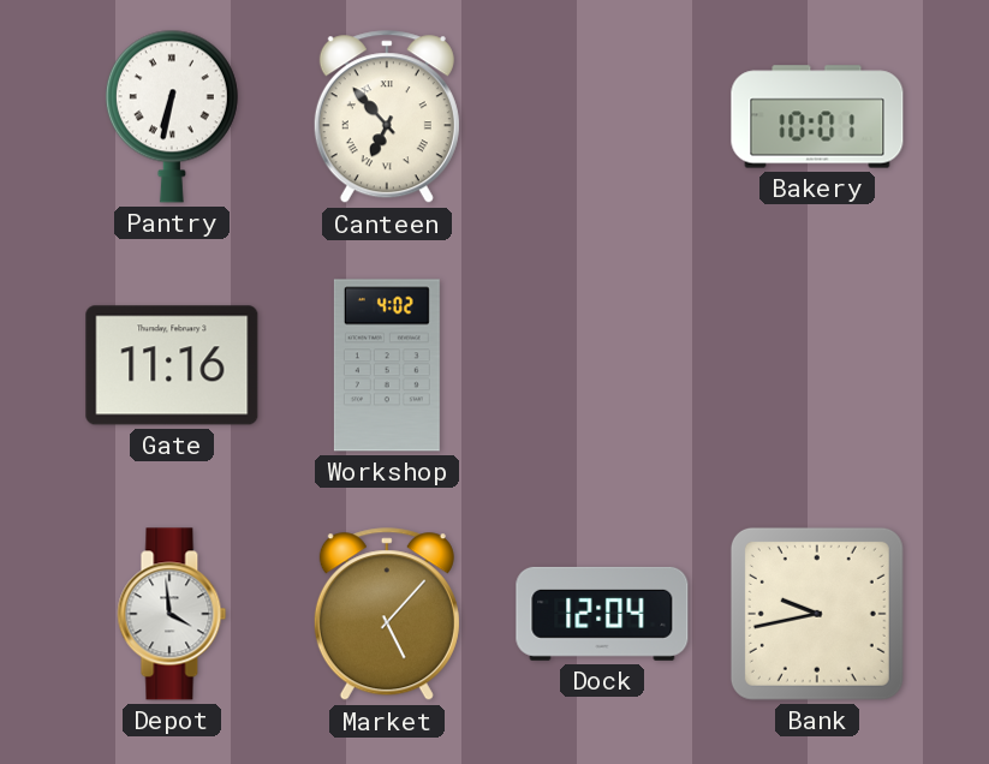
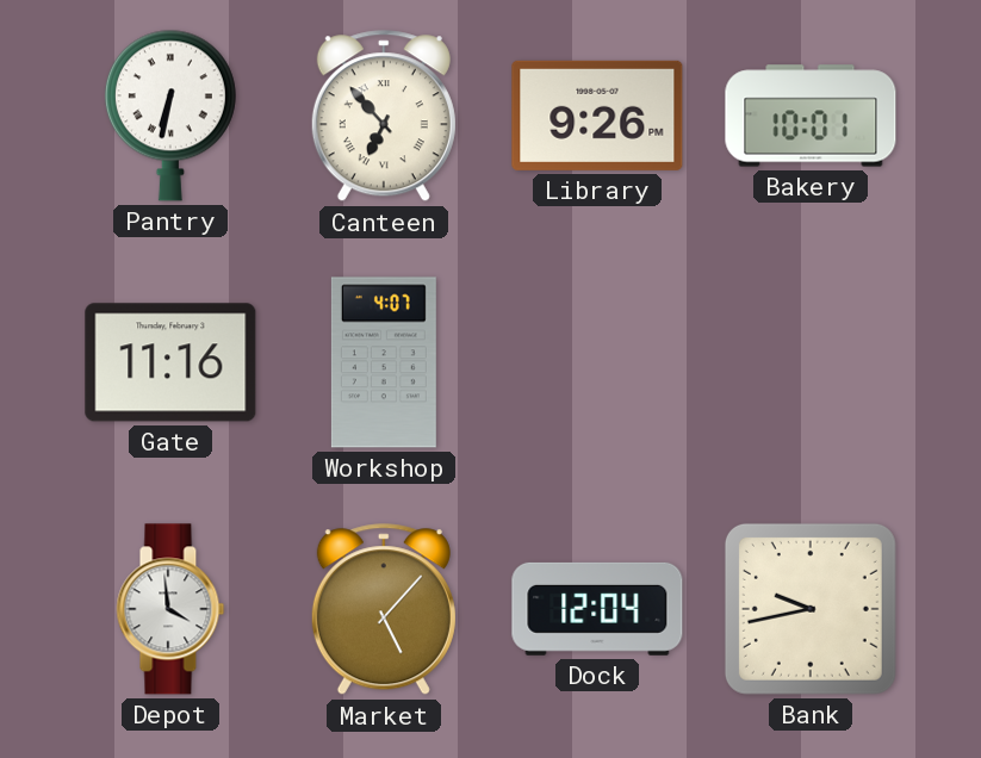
Library: none -> 9:26 (597, 116)
Workshop: 4:02 -> 4:07 (384, 362)
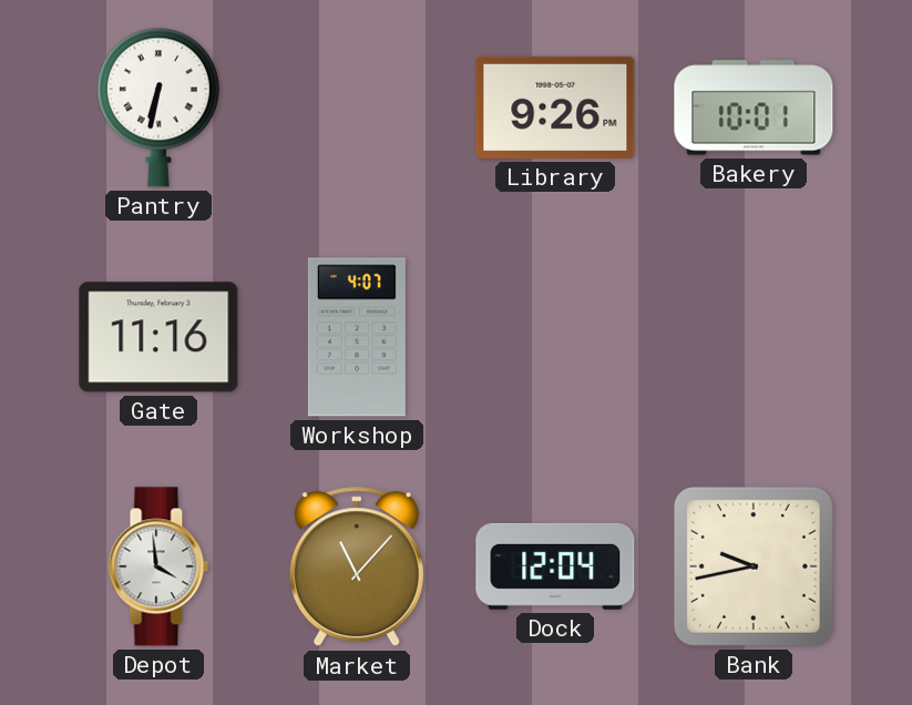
Canteen: 6:53 -> none (384, 117)
Market: 5:07 -> 11:07 (357, 568)
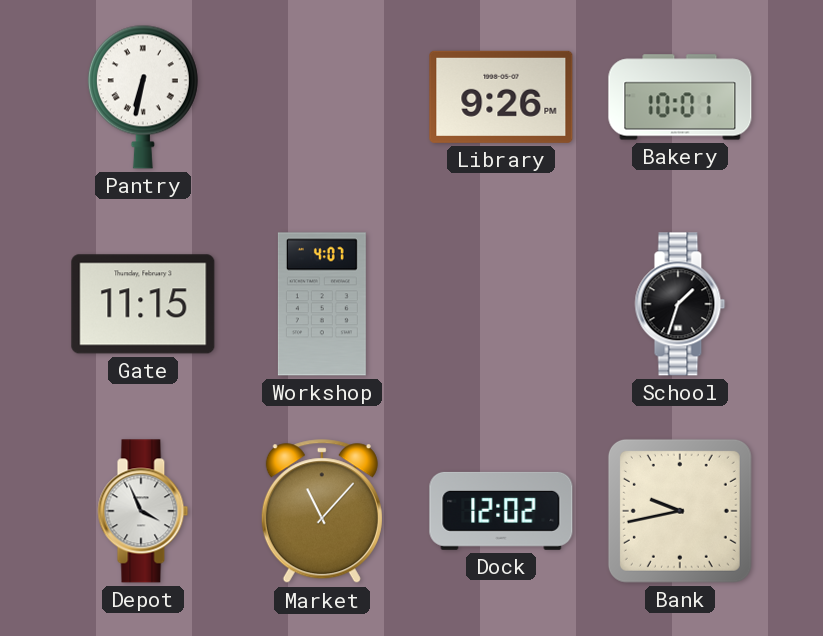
Gate: 11:16 -> 11:15 (143, 304)
School: none -> 1:33 (680, 304)
Depot: 3:59 -> 3:56 (143, 511)
Dock: 12:04 -> 12:02 (501, 511)
